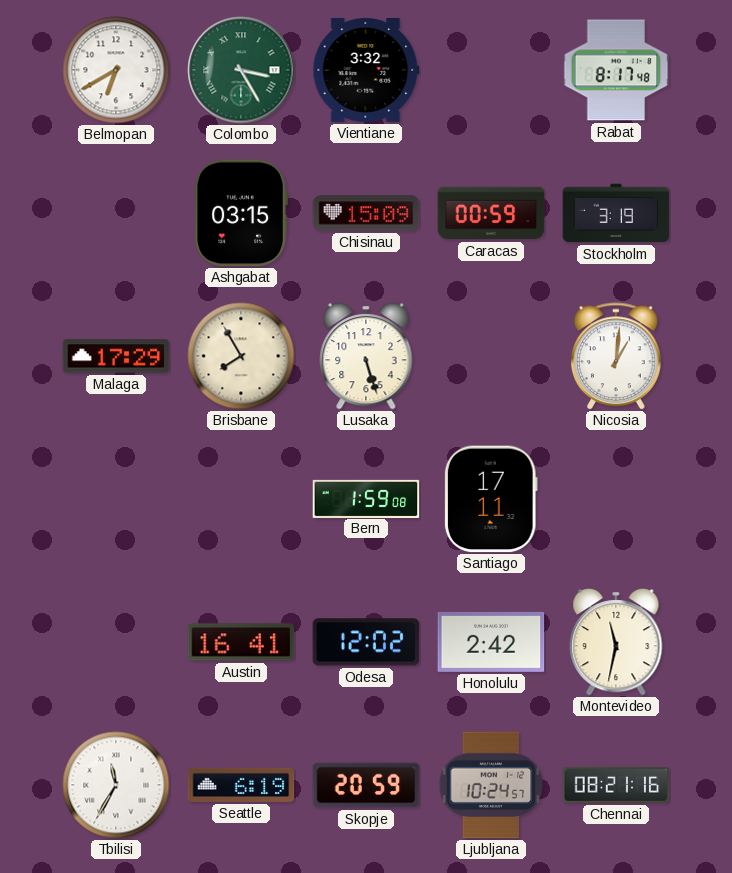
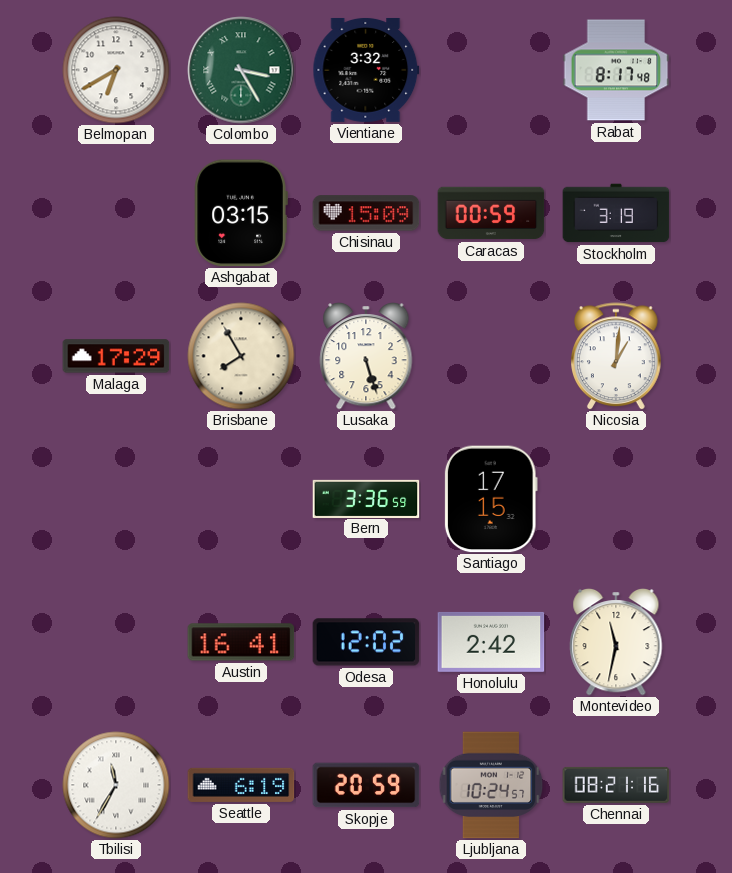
Bern: 1:59 -> 3:36 (366, 498)
Santiago: 17:11 -> 17:15 (491, 499)
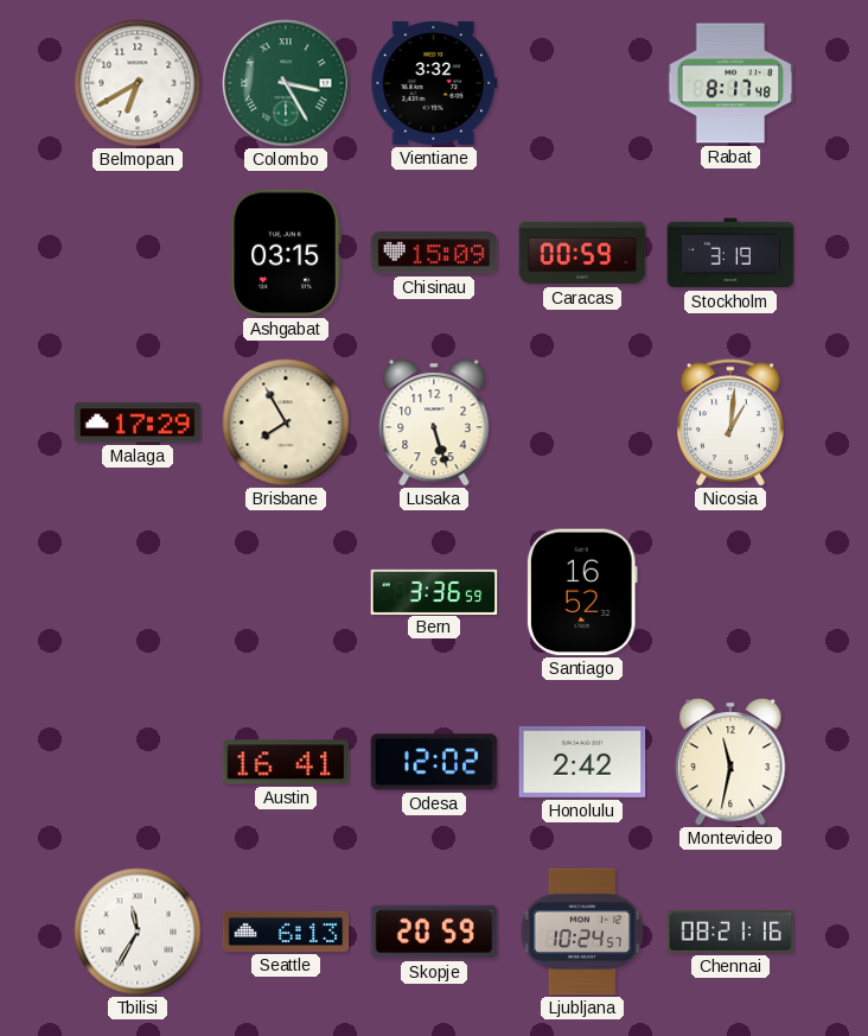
Santiago: 17:15 -> 16:52 (582, 592)
Seattle: 6:19 -> 6:13 (286, 932)
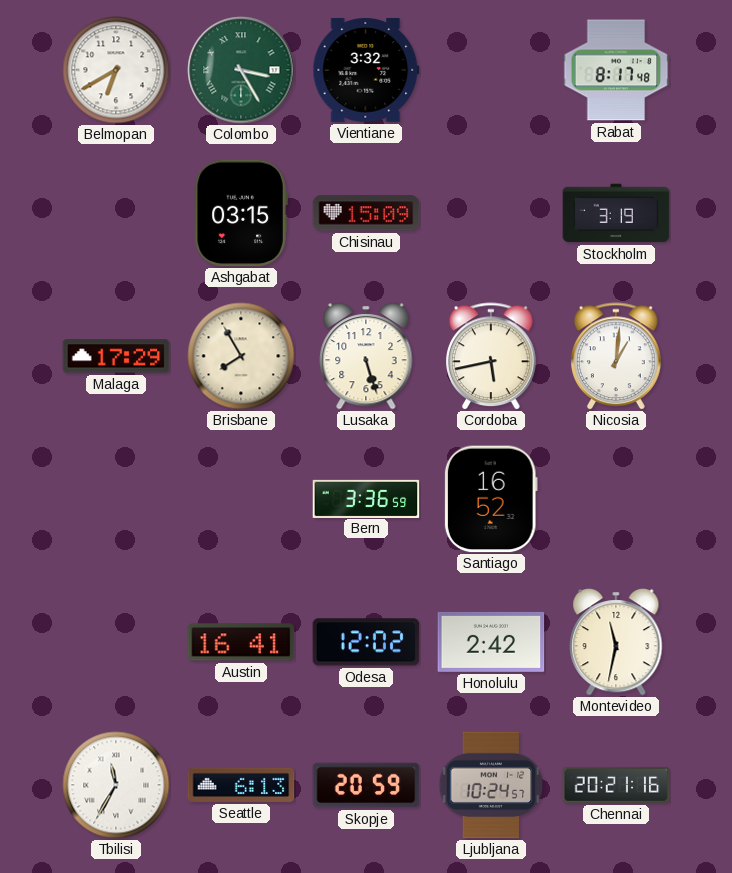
Caracas: 00:59 -> none (582, 253)
Cordoba: none -> 5:43 (492, 356)
Chennai: 08:21 -> 20:21 (616, 785)
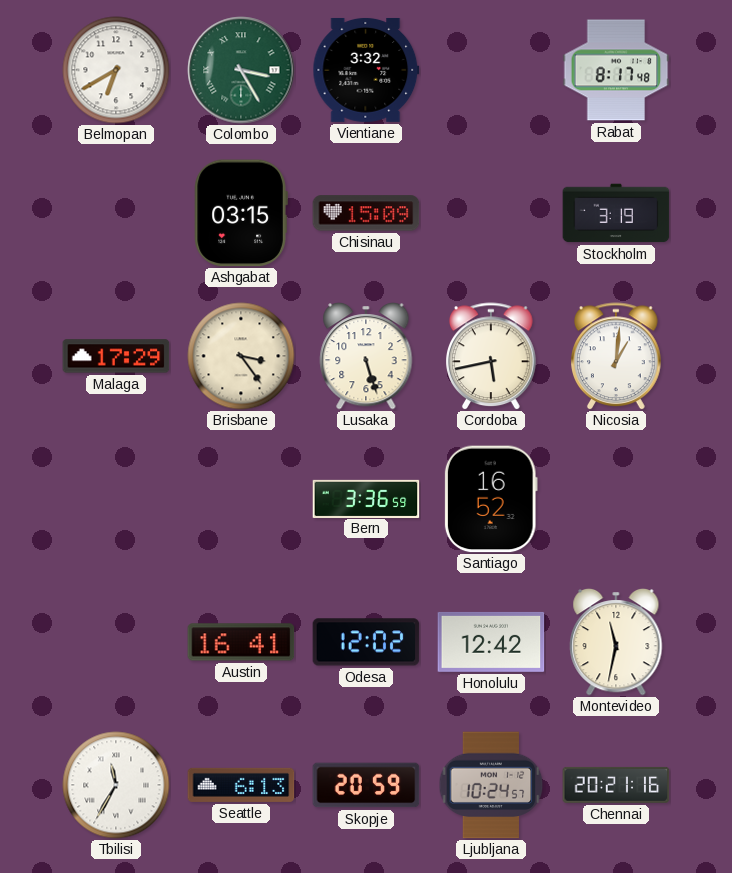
Brisbane: 7:55 -> 3:24 (241, 356)
Honolulu: 2:42 -> 12:42 (491, 642)
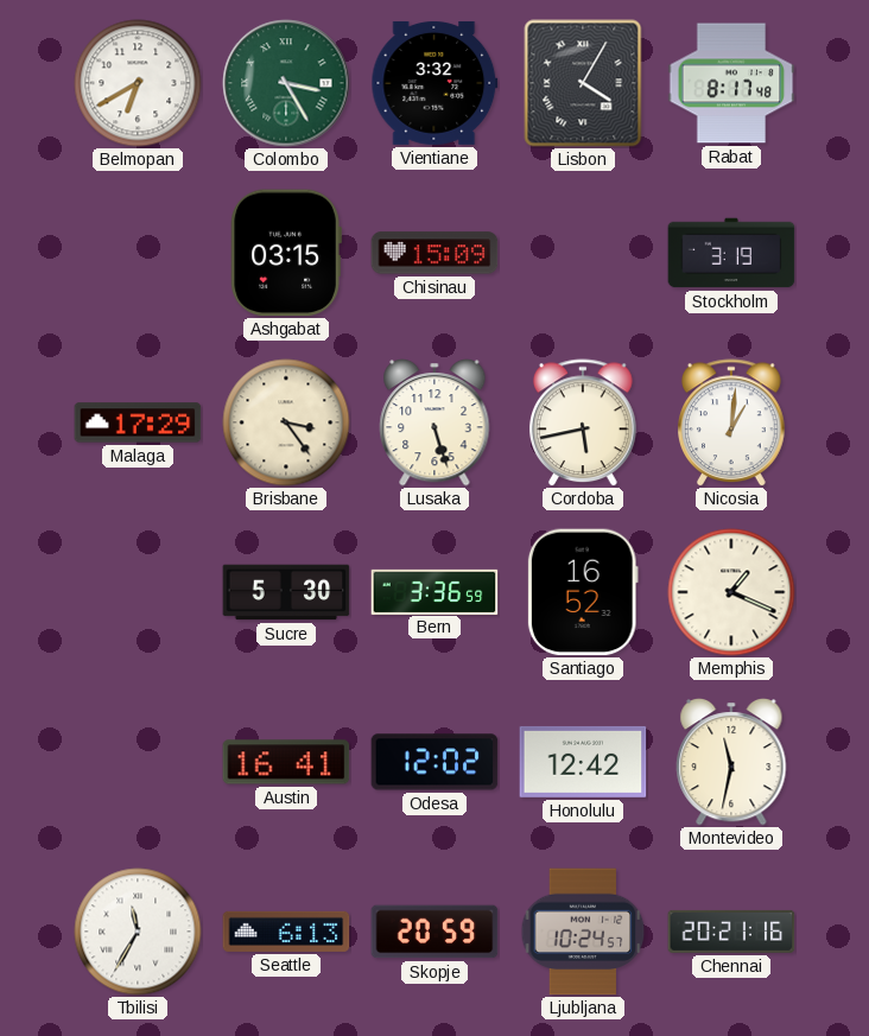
Lisbon: none -> 4:05 (583, 83)
Sucre: none -> 5:30 (286, 592)
Memphis: none -> 1:19 (731, 592)
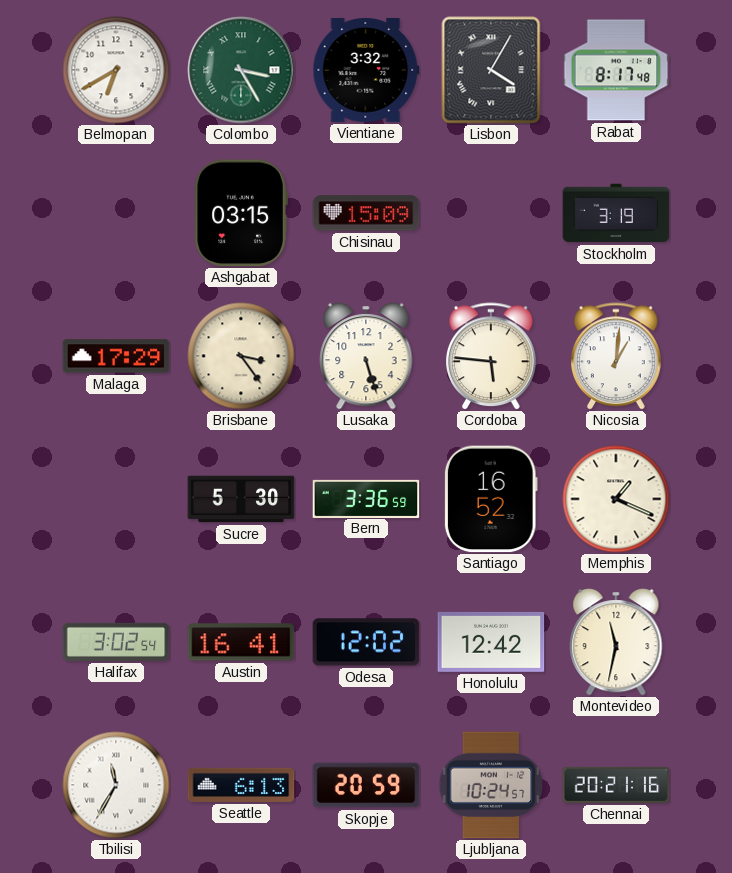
Cordoba: 5:43 -> 5:46 (492, 356)
Halifax: none -> 3:02 (116, 642)
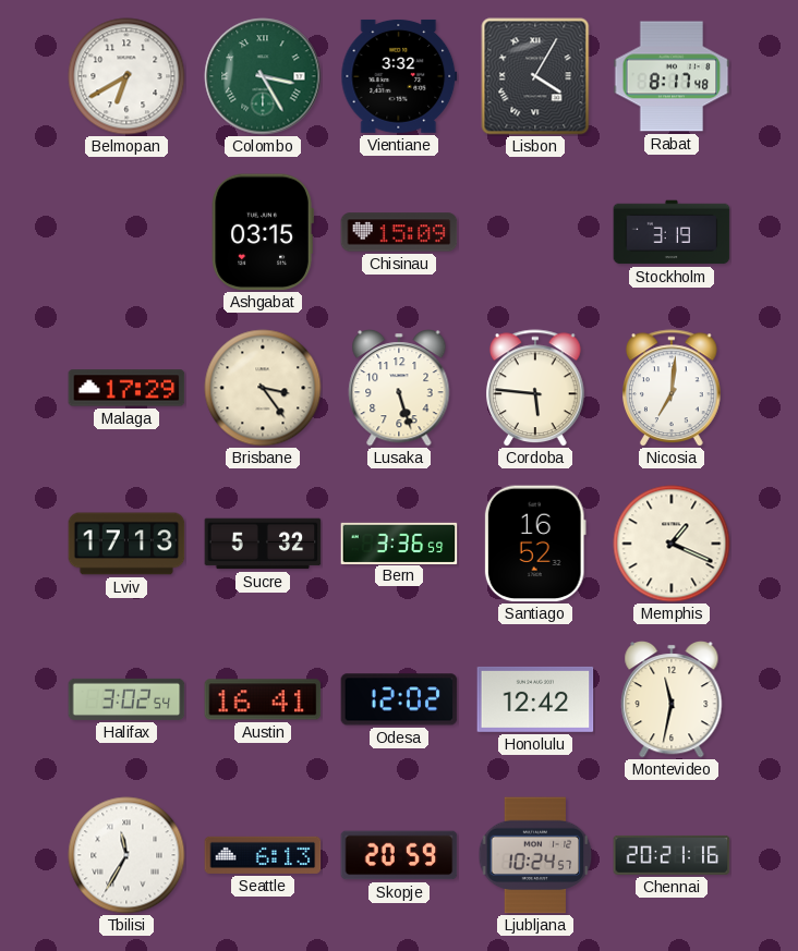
Nicosia: 1:01 -> 7:01 (673, 388)
Lviv: none -> 17:13 (126, 544)
Sucre: 5:30 -> 5:32 (263, 544)
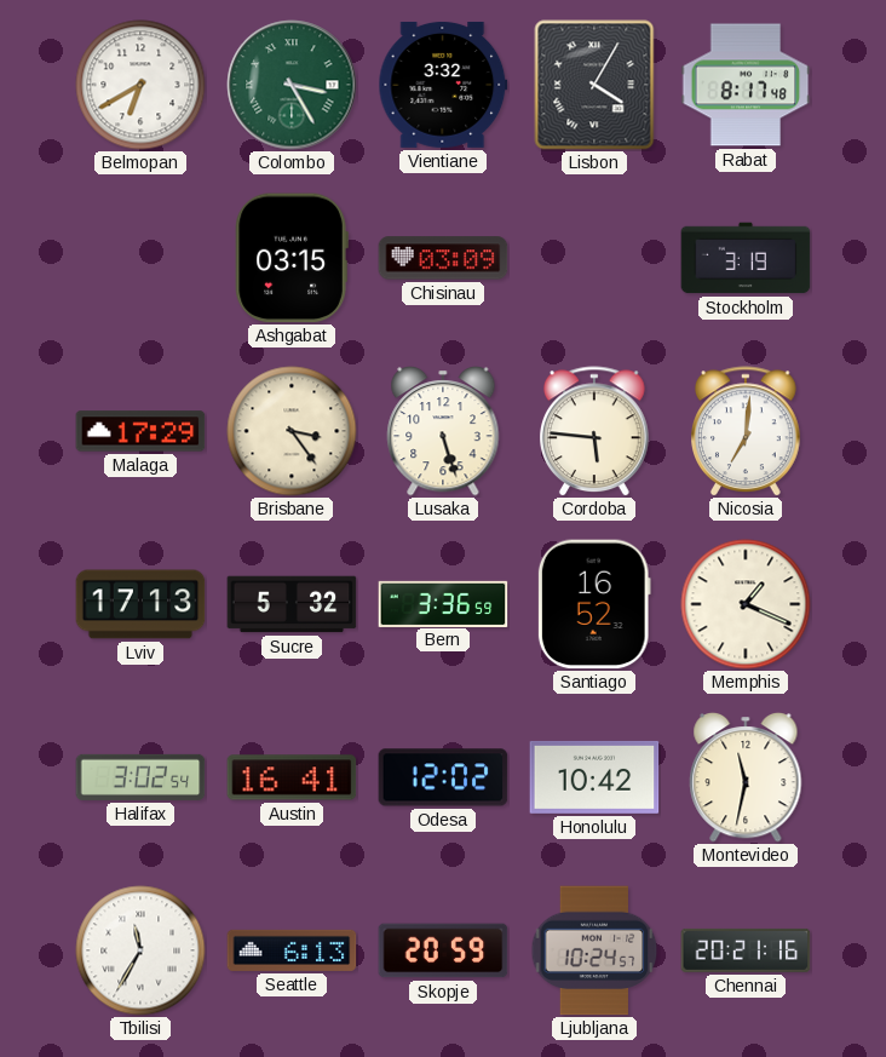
Chisinau: 15:09 -> 03:09 (443, 258)
Honolulu: 12:42 -> 10:42 (594, 777)
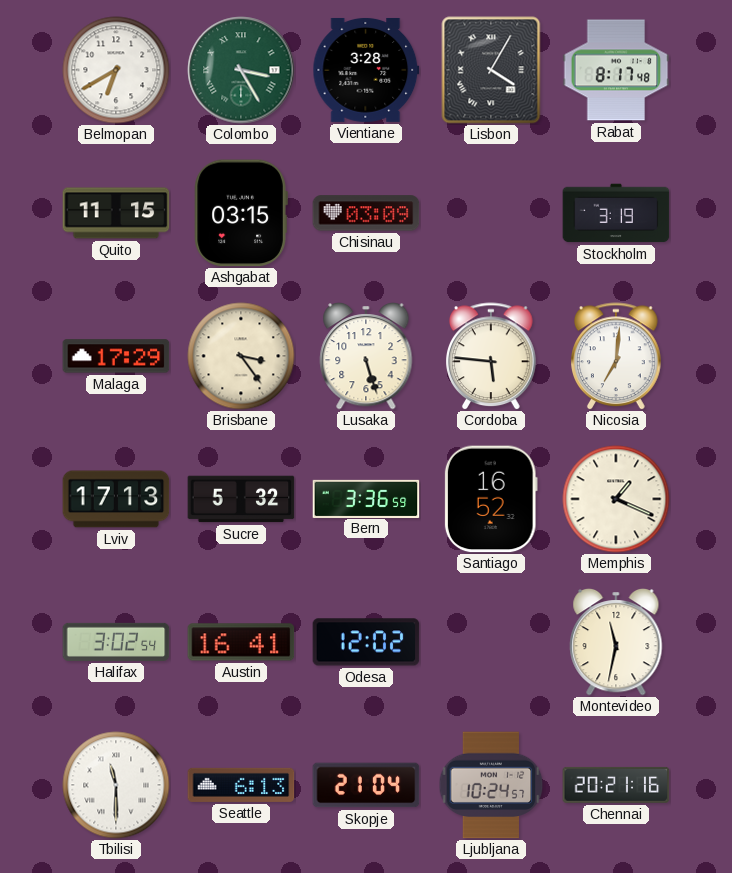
Vientiane: 3:32 -> 3:28 (366, 70)
Quito: none -> 11:15 (116, 213)
Honolulu: 10:42 -> none (594, 777)
Tbilisi: 11:35 -> 11:30 (116, 785)
Skopje: 20:59 -> 21:04 (366, 785)
